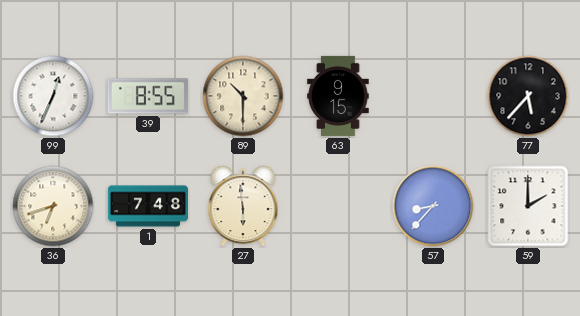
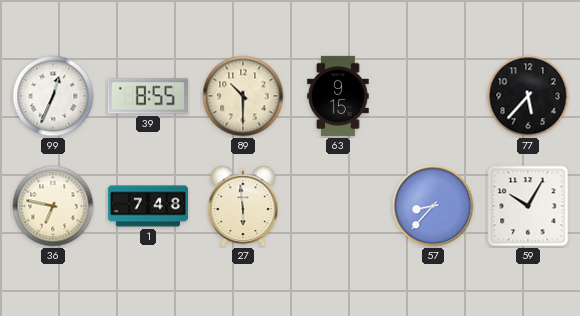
36: 6:42 -> 6:47 (53, 206)
59: 2:00 -> 10:05 (528, 206)
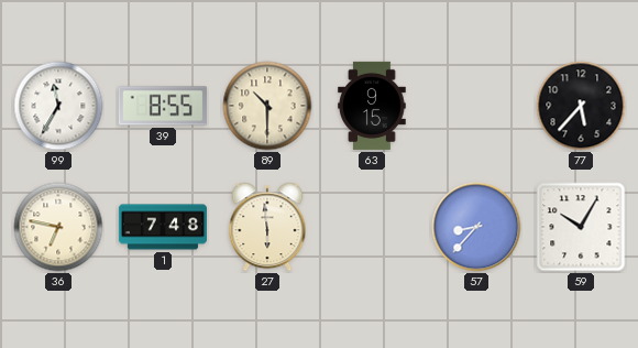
99: 12:34 -> 11:35 (58, 106)
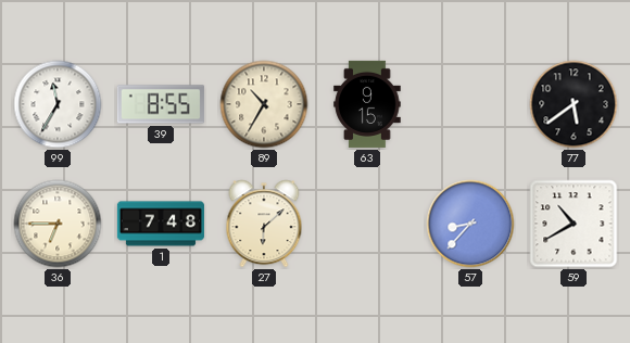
89: 10:30 -> 10:35 (264, 104)
77: 5:37 -> 5:39 (574, 104)
36: 6:47 -> 6:45 (58, 224)
27: 5:59 -> 6:08 (264, 224)
59: 10:05 -> 10:40 (574, 224)
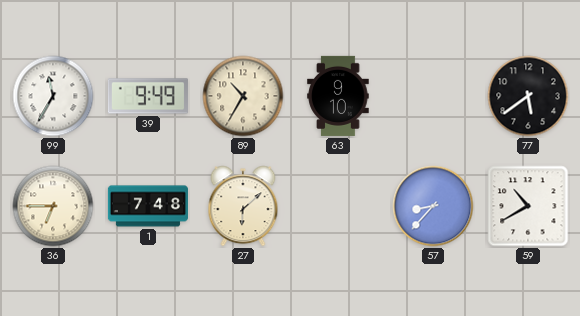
39: 8:55 -> 9:49 (148, 96)
63: 9:15 -> 9:10 (338, 96)
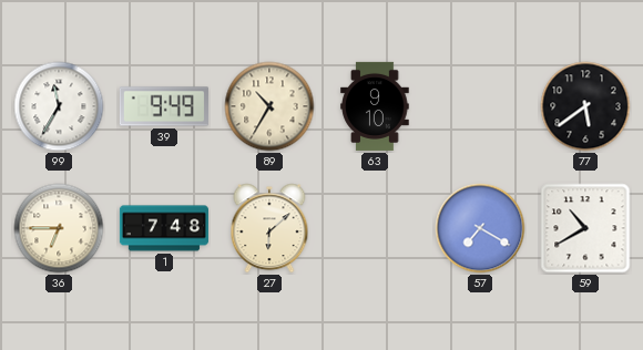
57: 8:37 -> 7:20 (480, 228)
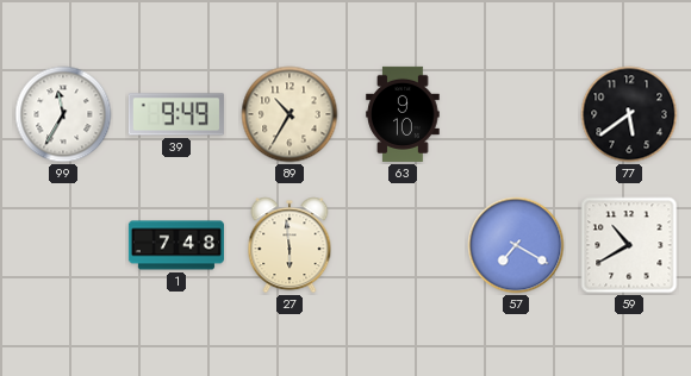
36: 6:45 -> none (59, 228)
27: 6:08 -> 5:59 (290, 245)
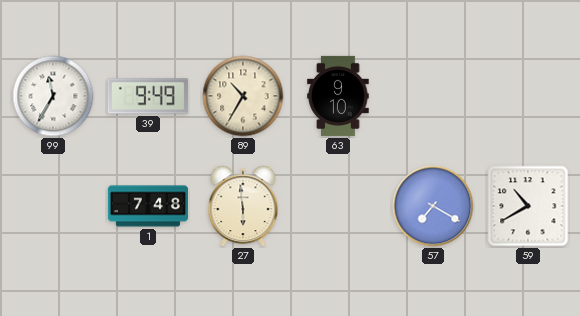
77: 5:39 -> none (629, 114)
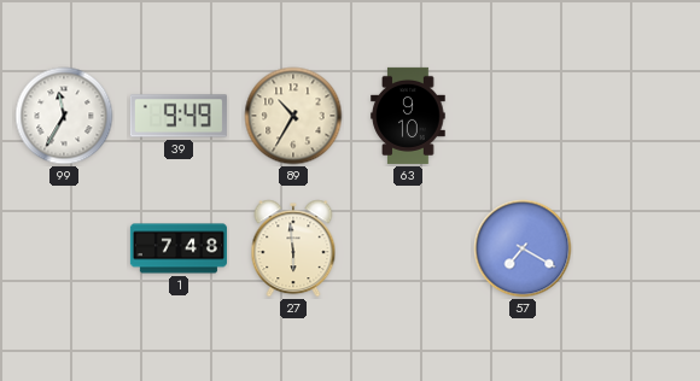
59: 10:40 -> none (528, 206)
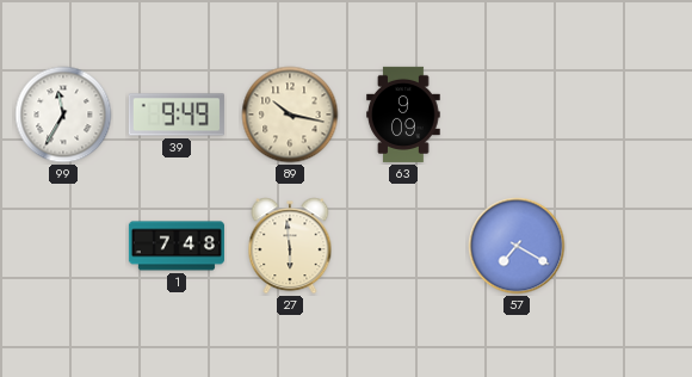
89: 10:35 -> 10:17 (290, 115)
63: 9:10 -> 9:09 (403, 115)
